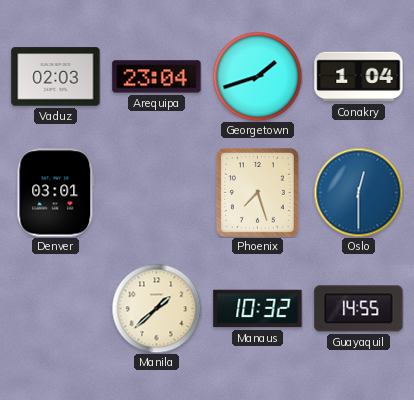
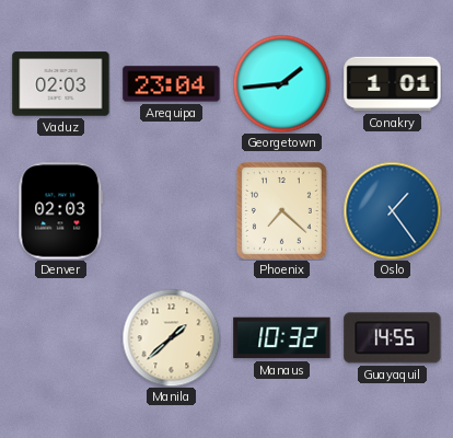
Georgetown: 1:42 -> 1:44 (281, 83)
Conakry: 1:04 -> 1:01 (393, 84)
Denver: 03:01 -> 02:03 (61, 211)
Phoenix: 7:27 -> 7:22 (281, 210)
Oslo: 12:30 -> 1:24 (392, 210)
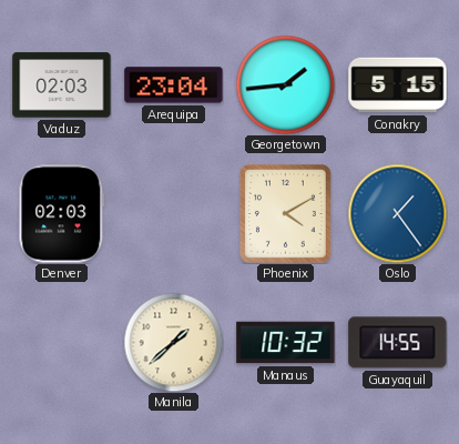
Conakry: 1:01 -> 5:15 (398, 85)
Phoenix: 7:22 -> 4:10 (285, 213)
